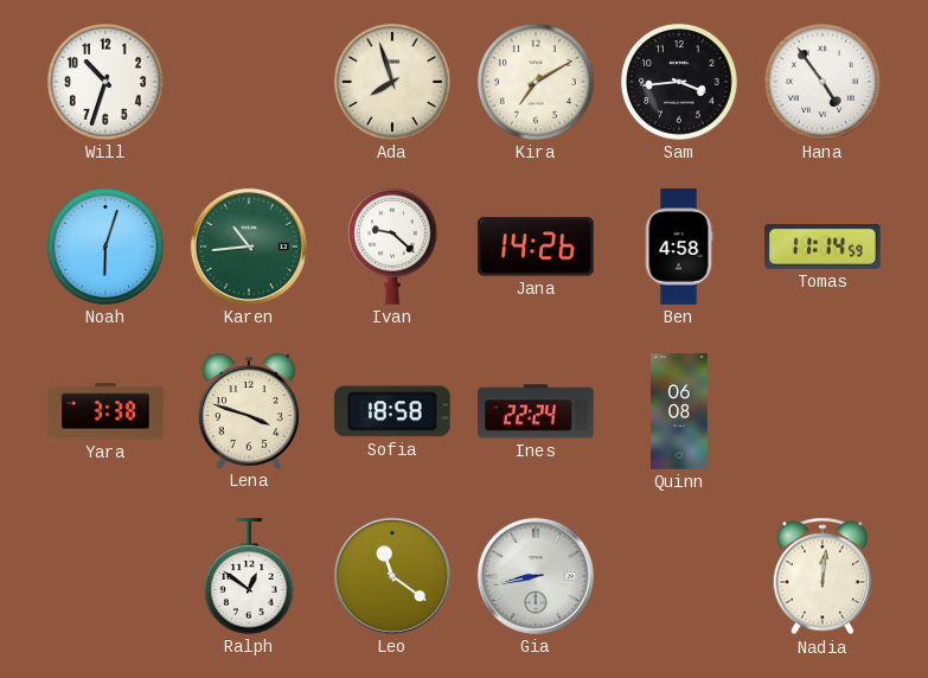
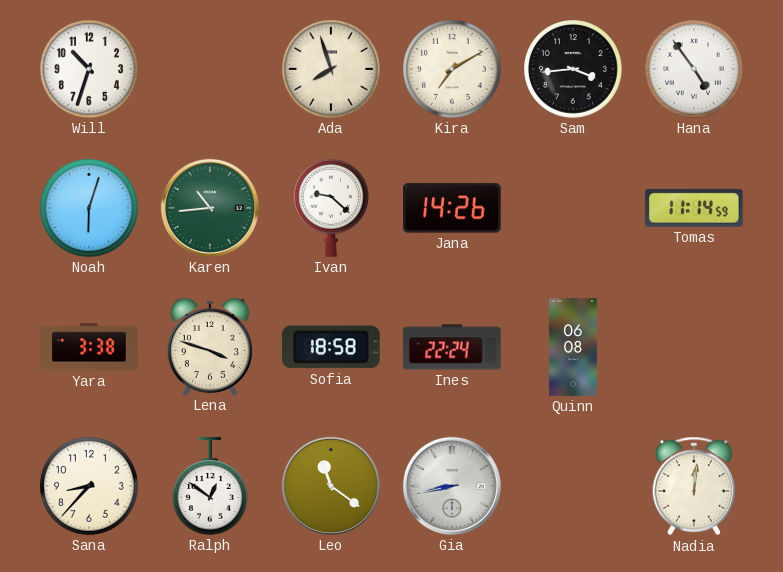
Ben: 4:58 -> none (679, 247)
Sana: none -> 8:37 (90, 487)
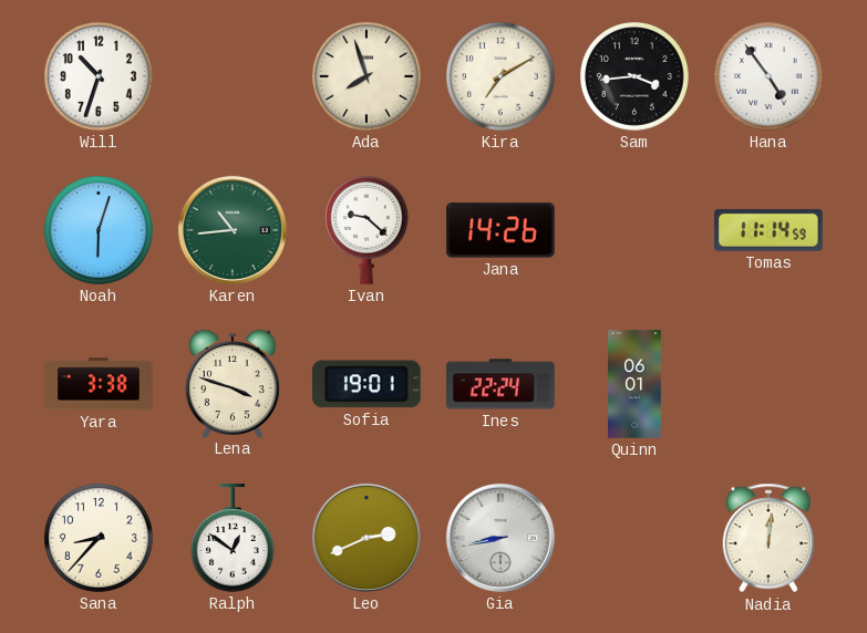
Sofia: 18:58 -> 19:01 (367, 384)
Quinn: 06:08 -> 06:01 (636, 384)
Leo: 11:21 -> 2:41 (367, 538)
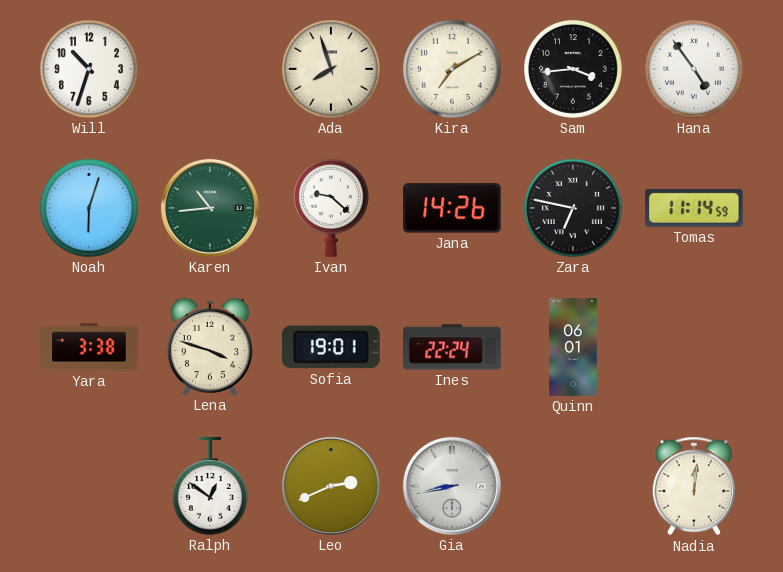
Zara: none -> 6:47 (574, 209)
Sana: 8:37 -> none (100, 539)
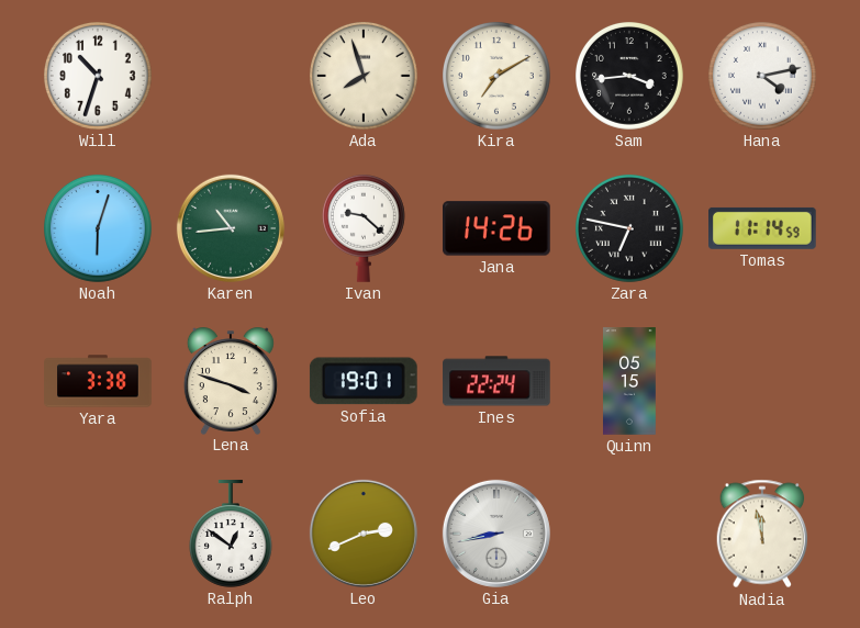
Hana: 4:54 -> 4:13 (763, 77)
Quinn: 06:01 -> 05:15 (630, 381)
Nadia: 12:01 -> 11:58 (762, 534)
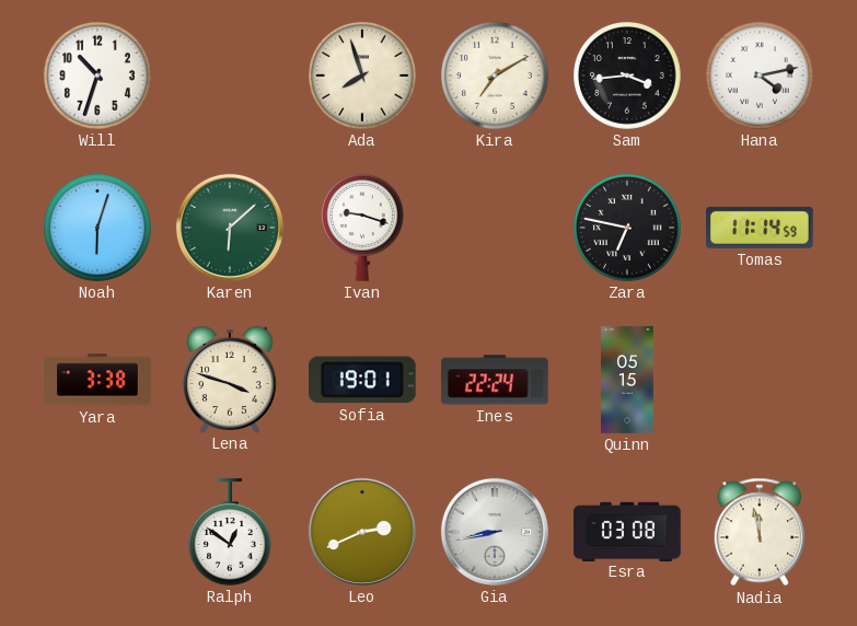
Karen: 10:44 -> 6:08 (230, 228)
Ivan: 9:22 -> 9:18 (362, 228)
Jana: 14:26 -> none (498, 228)
Esra: none -> 03:08 (627, 531)
